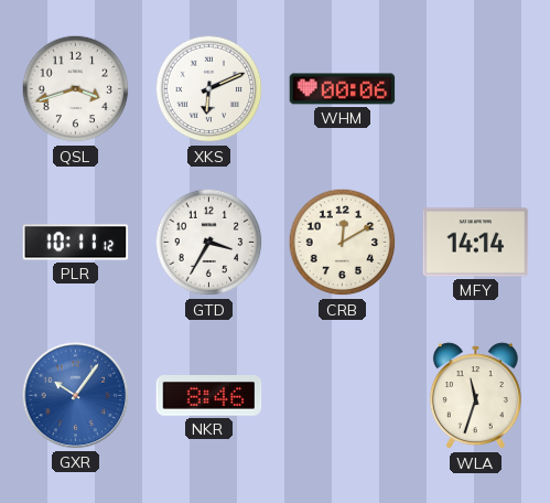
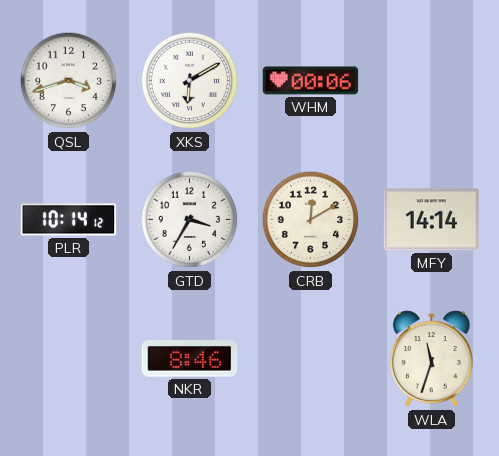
XKS: 6:11 -> 6:10 (190, 81)
PLR: 10:11 -> 10:14 (69, 220)
GXR: 10:06 -> none (76, 396)
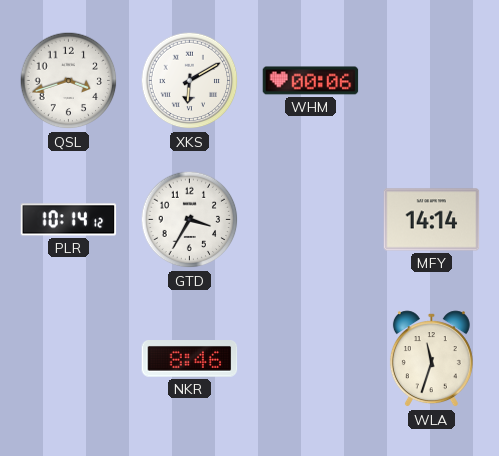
CRB: 12:10 -> none (311, 220)
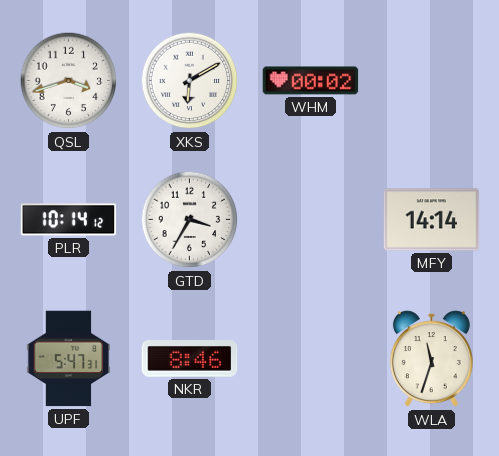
WHM: 00:06 -> 00:02 (311, 81)
UPF: none -> 5:47 (69, 359)
